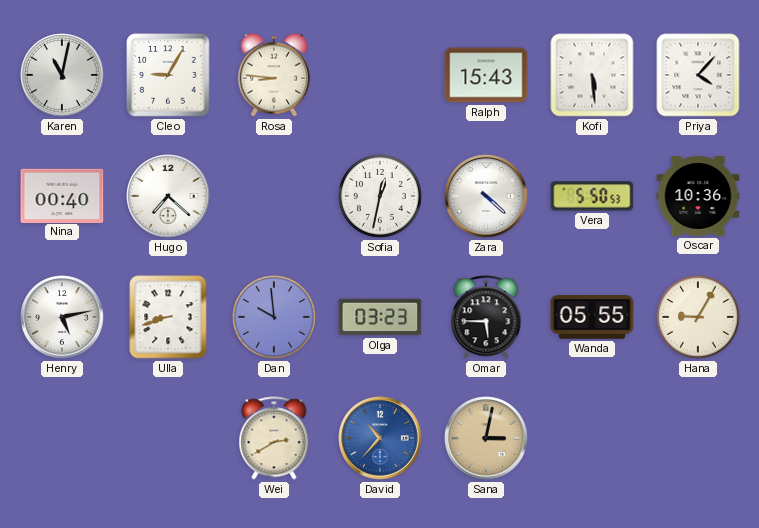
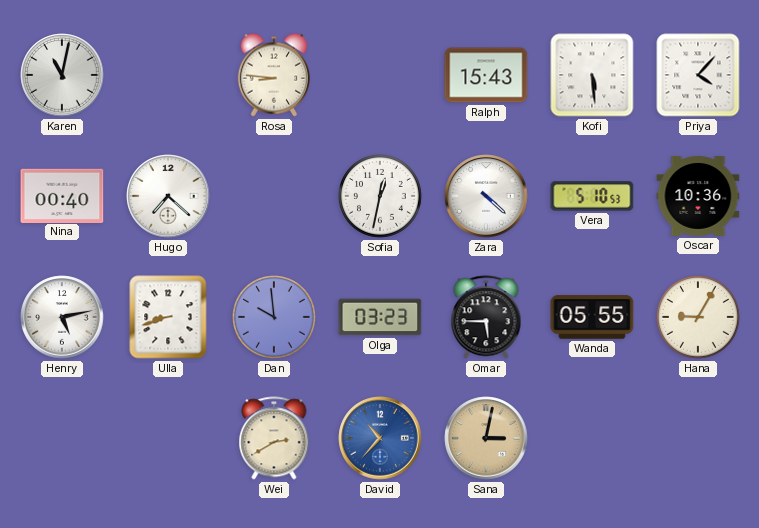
Cleo: 9:05 -> none (168, 75)
Vera: 5:50 -> 5:10 (592, 196)
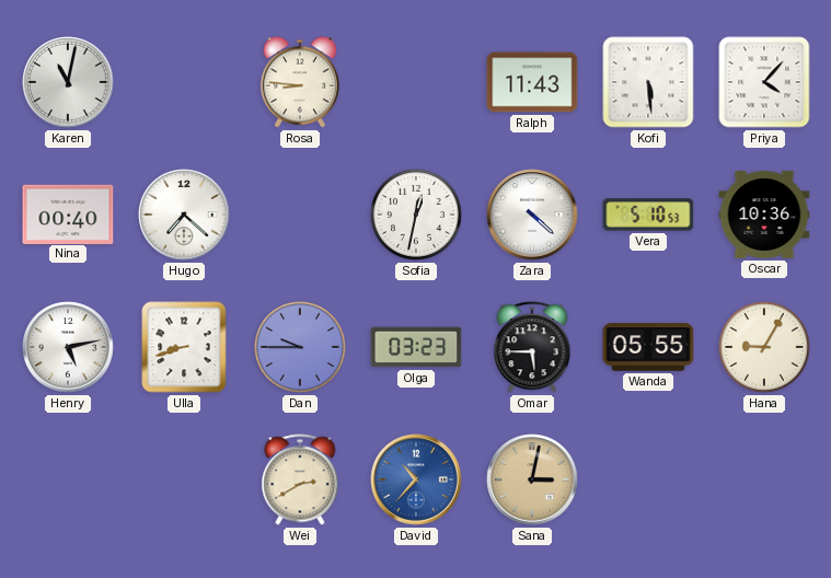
Ralph: 15:43 -> 11:43 (532, 82)
Dan: 9:59 -> 9:45 (301, 348)
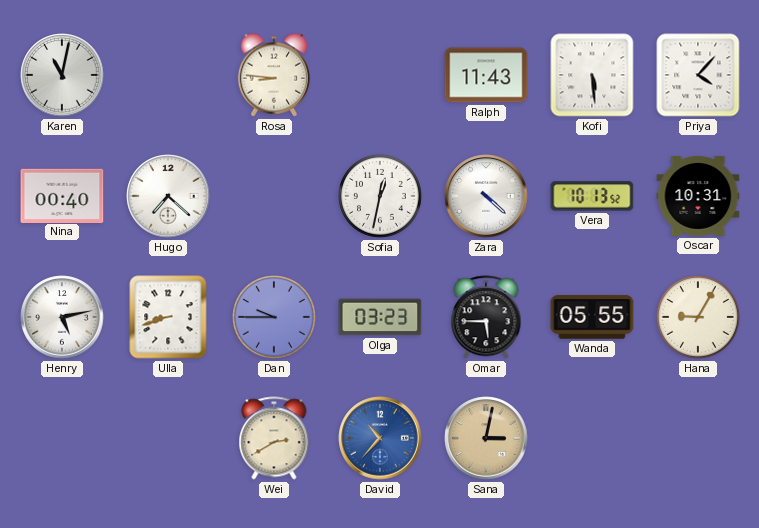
Vera: 5:10 -> 10:13 (592, 196)
Oscar: 10:36 -> 10:31 (698, 196)
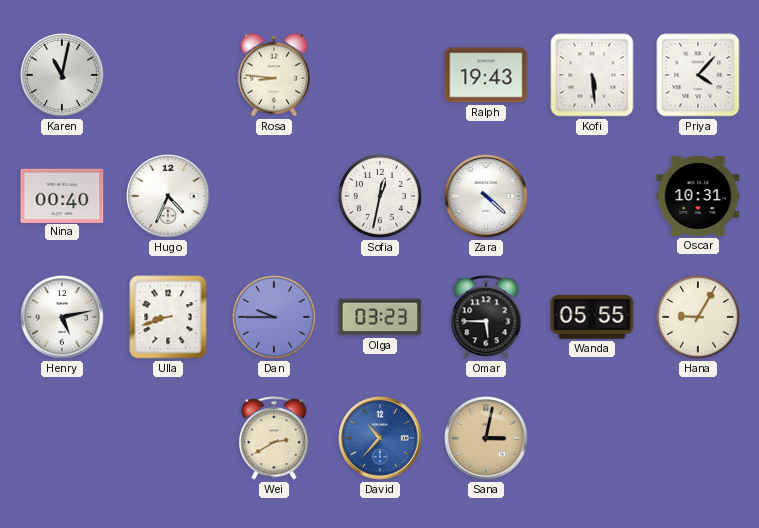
Ralph: 11:43 -> 19:43 (486, 75)
Hugo: 7:22 -> 4:34 (168, 196)
Vera: 10:13 -> none (592, 196)
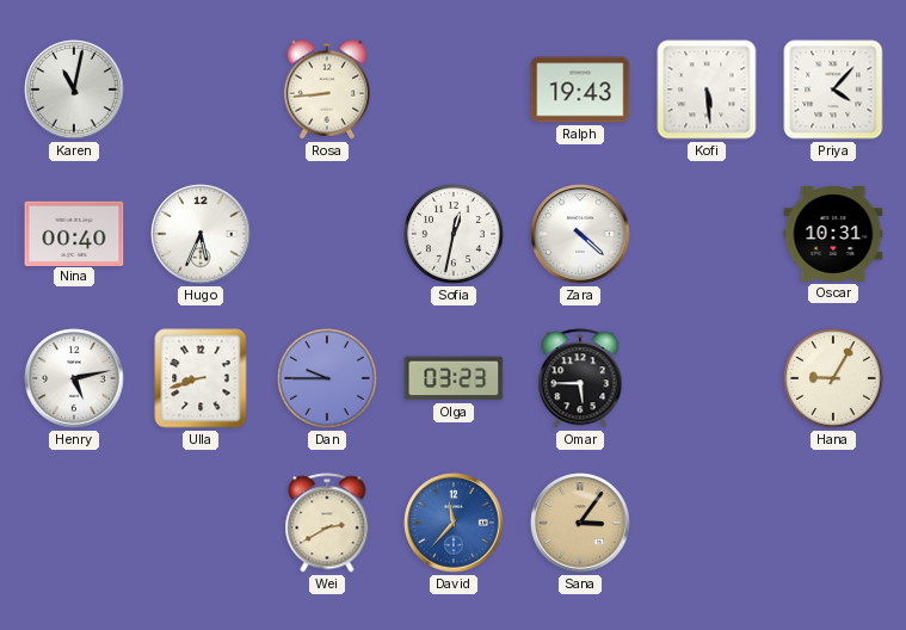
Rosa: 8:46 -> 8:44 (327, 89)
Hugo: 4:34 -> 5:34 (201, 234)
Wanda: 05:55 -> none (592, 317)
David: 10:37 -> 11:37 (454, 523)
Sana: 3:02 -> 3:06 (580, 523)
